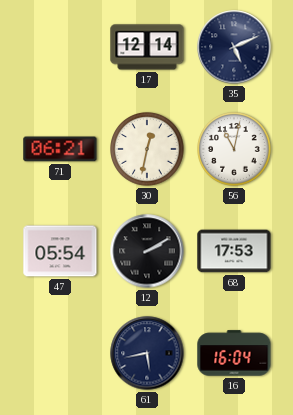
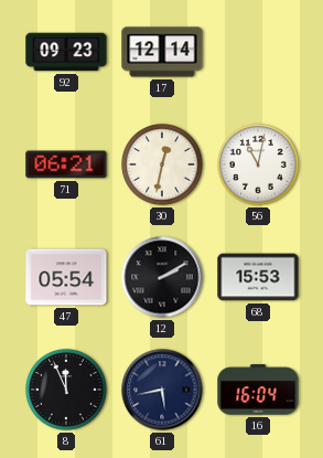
92: none -> 09:23 (66, 52)
35: 5:11 -> none (234, 47)
68: 17:53 -> 15:53 (258, 277)
8: none -> 11:56 (67, 391)
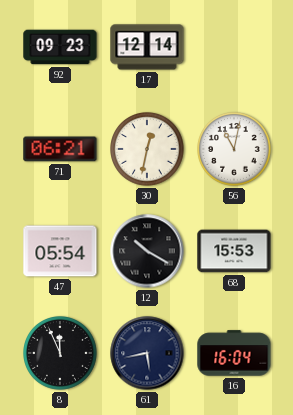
12: 2:10 -> 10:20 (147, 251)
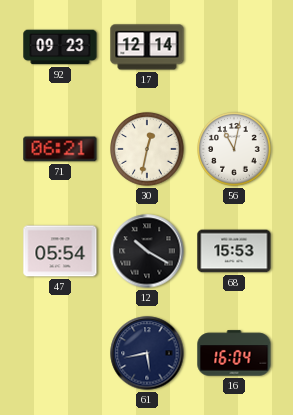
8: 11:56 -> none (61, 354)
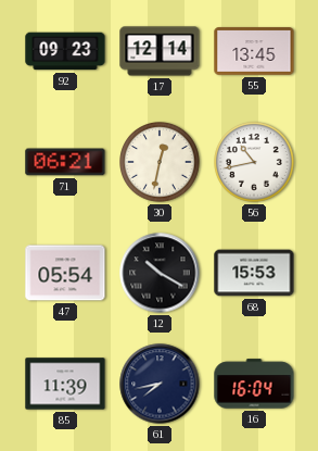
55: none -> 13:45 (254, 51)
56: 11:02 -> 10:43 (255, 163)
85: none -> 11:39 (65, 384)
61: 5:43 -> 7:43 (160, 384)
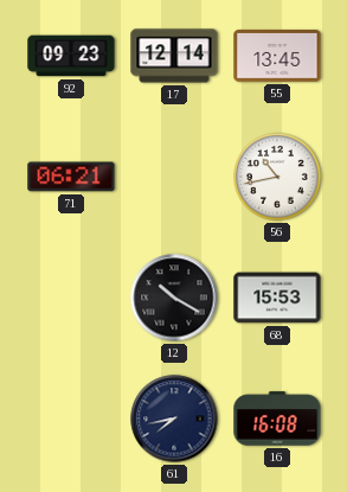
30: 12:32 -> none (161, 163)
47: 05:54 -> none (65, 273)
85: 11:39 -> none (65, 384)
16: 16:04 -> 16:08 (277, 418)
